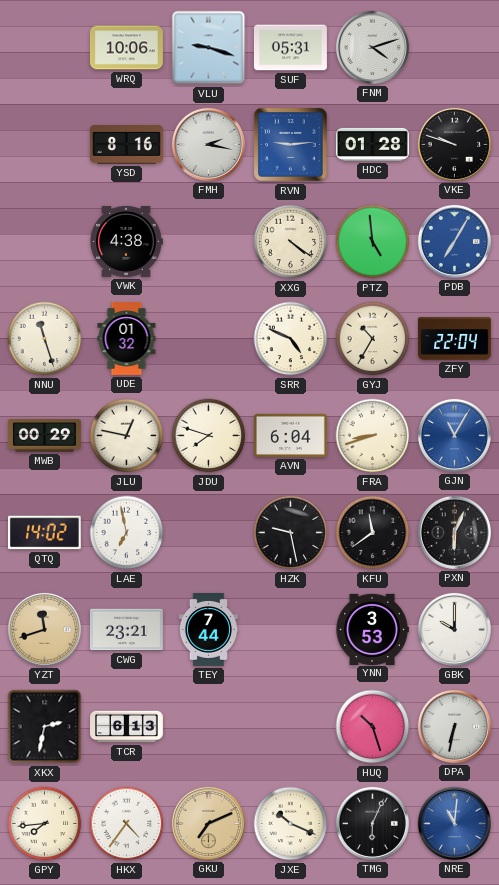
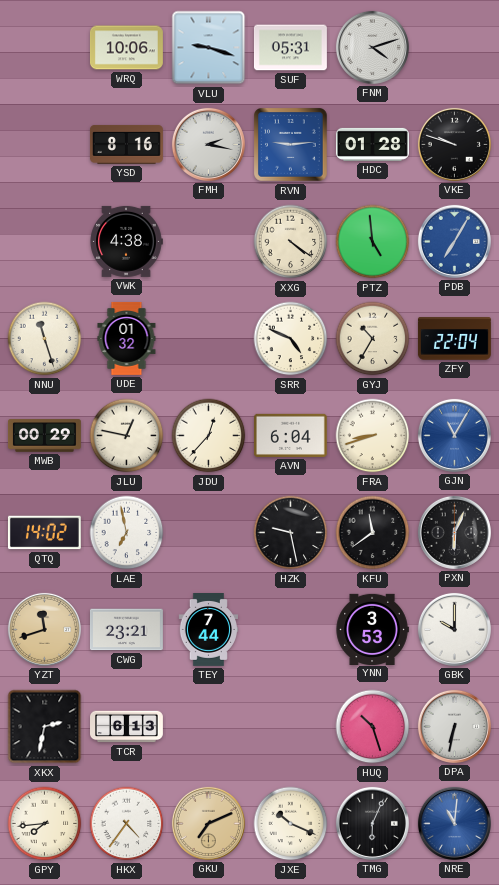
JDU: 7:48 -> 12:37 (209, 436)
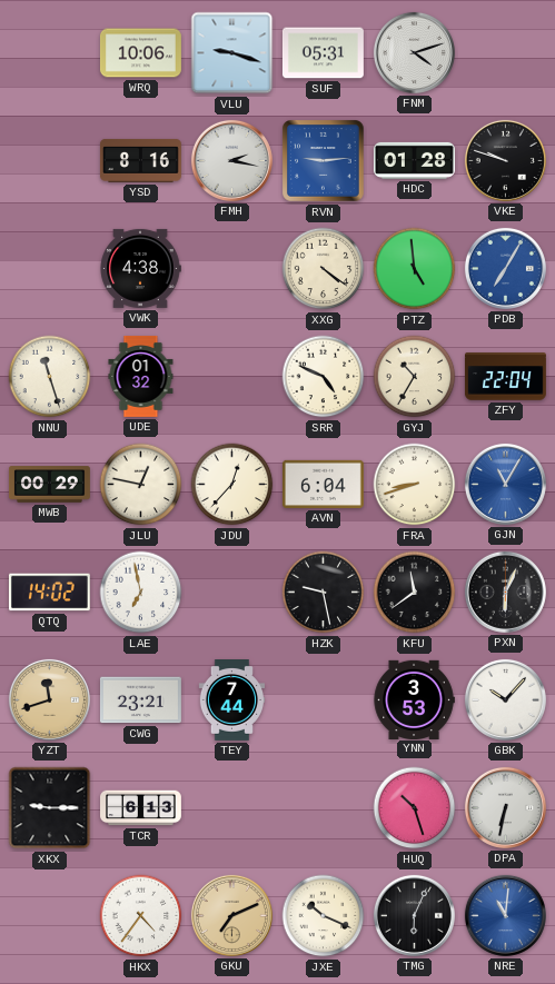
GBK: 10:00 -> 10:07 (505, 699)
XKX: 2:32 -> 9:15 (50, 808)
GPY: 7:44 -> none (45, 824)
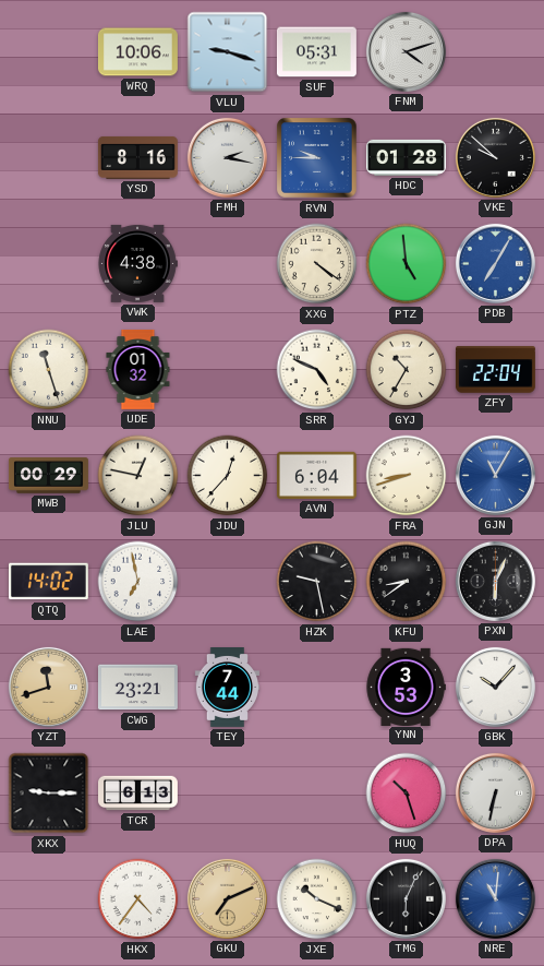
RVN: 9:14 -> 9:45 (317, 158)
VKE: 9:48 -> 9:52 (495, 157)
KFU: 11:39 -> 8:39 (407, 582)
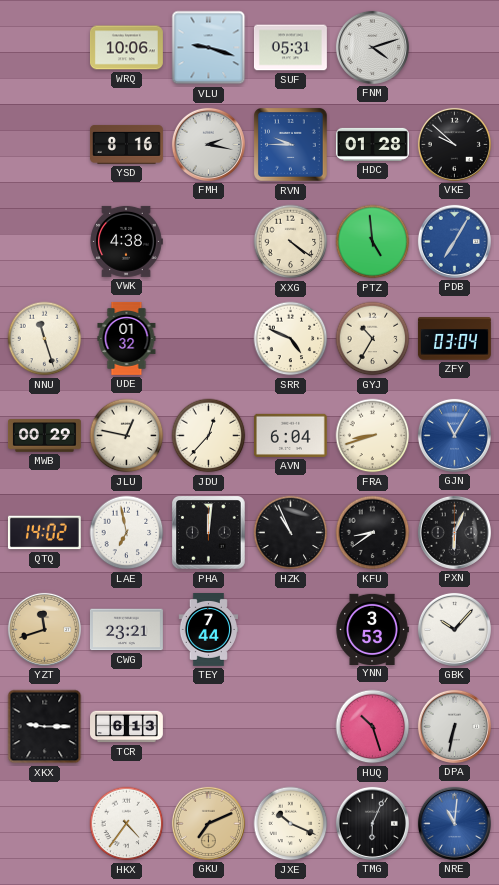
ZFY: 22:04 -> 03:04 (454, 339)
PHA: none -> 12:01 (209, 533)
HZK: 9:28 -> 10:56 (291, 533)
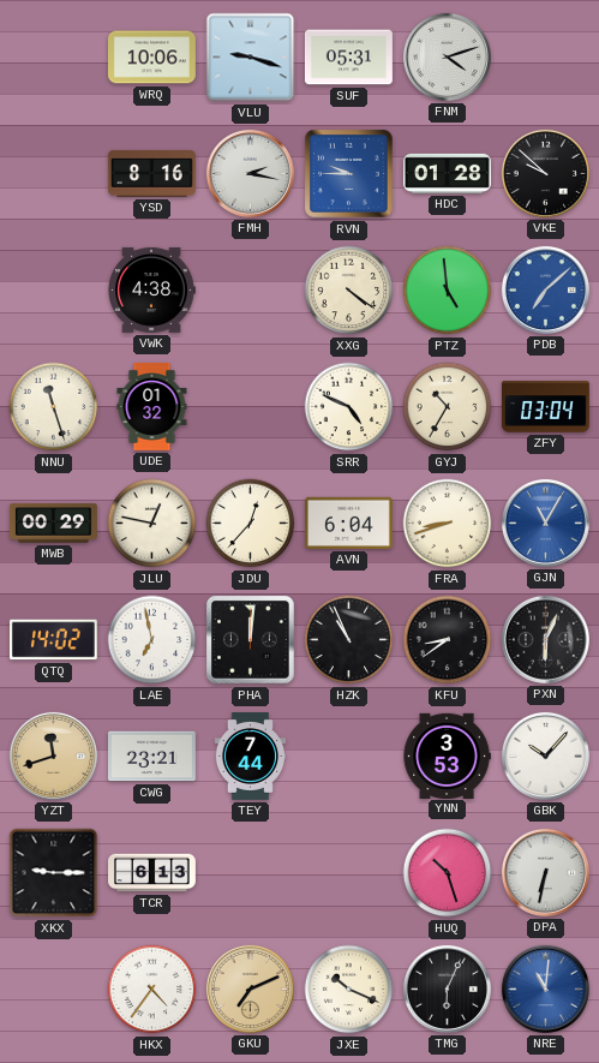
PDB: 7:05 -> 7:08 (545, 289)
